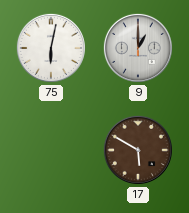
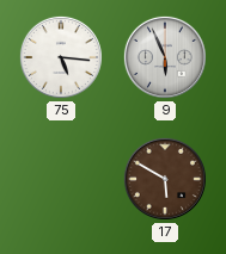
75: 6:02 -> 5:16 (61, 57)
9: 1:00 -> 5:56 (165, 57)
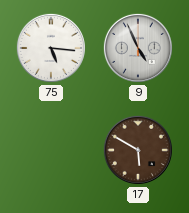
9: 5:56 -> 4:56 (138, 48)
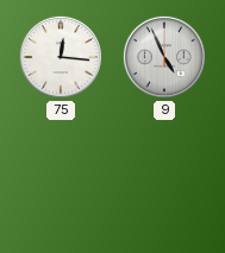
75: 5:16 -> 12:16 (61, 57)
17: 5:50 -> none (138, 150)
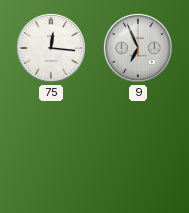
9: 4:56 -> 6:56 (138, 48)
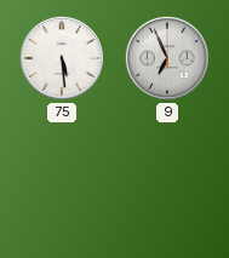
75: 12:16 -> 5:29 (62, 58)
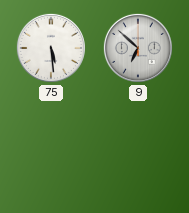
9: 6:56 -> 6:52 (138, 48)
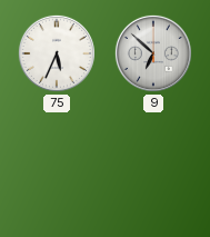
75: 5:29 -> 5:34 (57, 53)
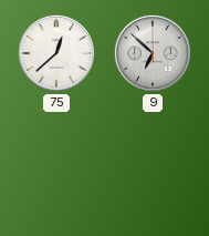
75: 5:34 -> 12:38 (56, 53)
